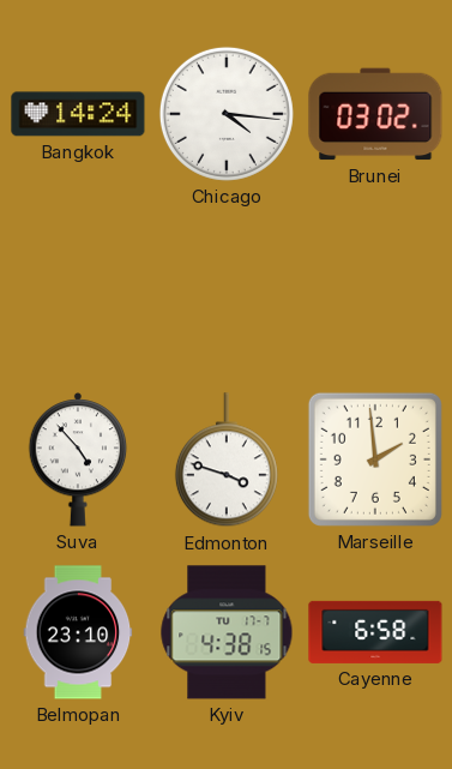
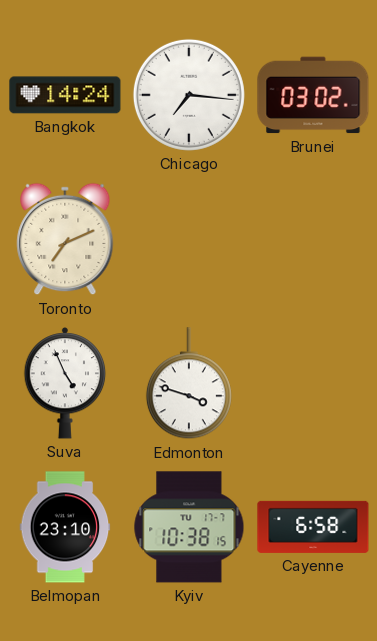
Chicago: 4:16 -> 7:16 (189, 95)
Toronto: none -> 7:11 (65, 239)
Suva: 4:53 -> 4:56 (65, 383)
Marseille: 1:59 -> none (375, 459)
Kyiv: 4:38 -> 10:38 (189, 527)
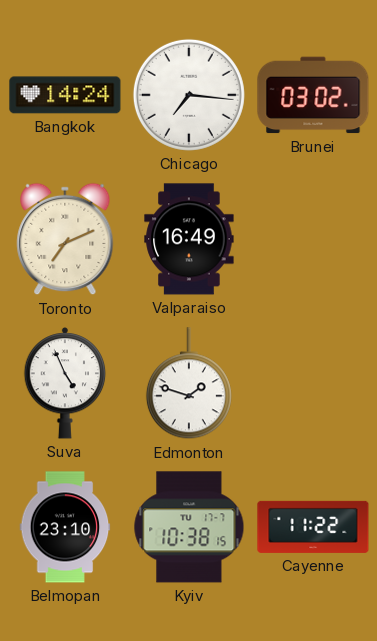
Valparaiso: none -> 16:49 (189, 239)
Edmonton: 3:48 -> 1:48 (189, 384)
Cayenne: 6:58 -> 11:22 (313, 527)
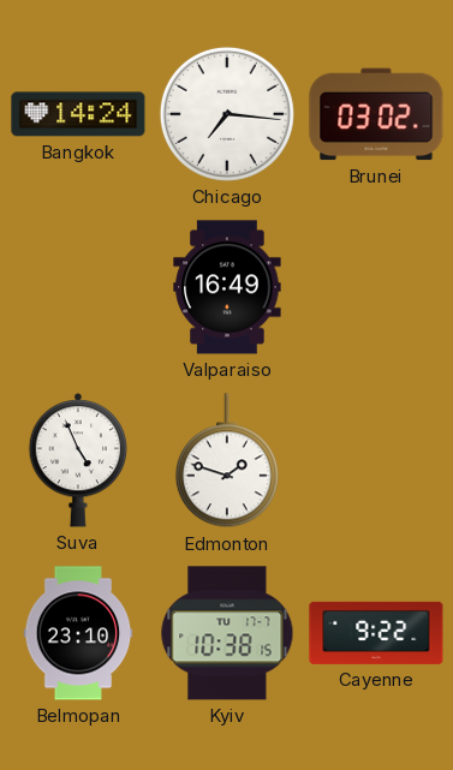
Toronto: 7:11 -> none (65, 239)
Cayenne: 11:22 -> 9:22 (376, 633)
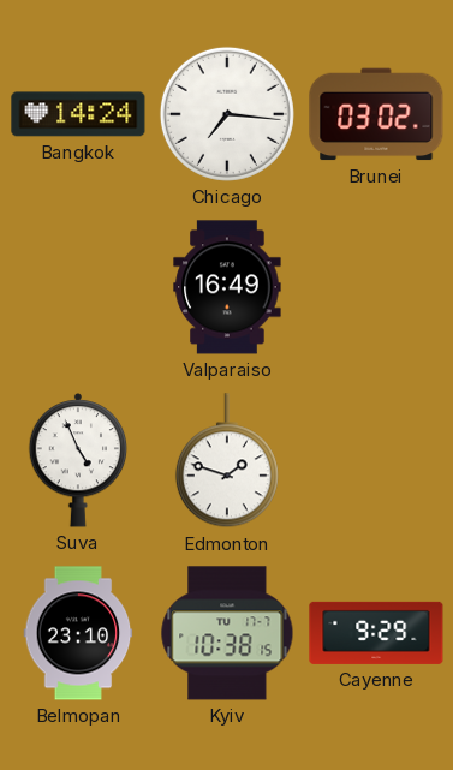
Cayenne: 9:22 -> 9:29 (376, 633)
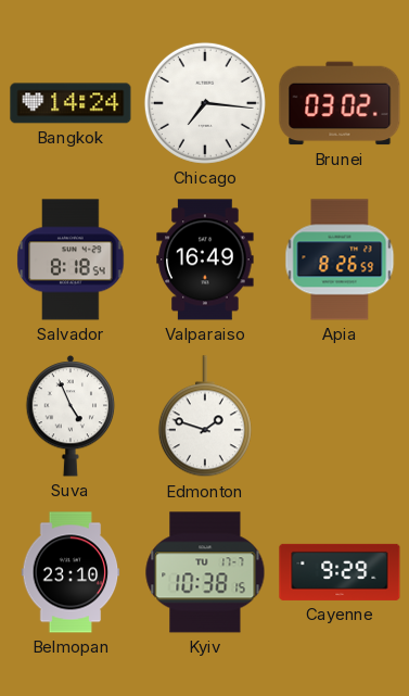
Salvador: none -> 8:18 (71, 260)
Apia: none -> 8:26 (340, 260)
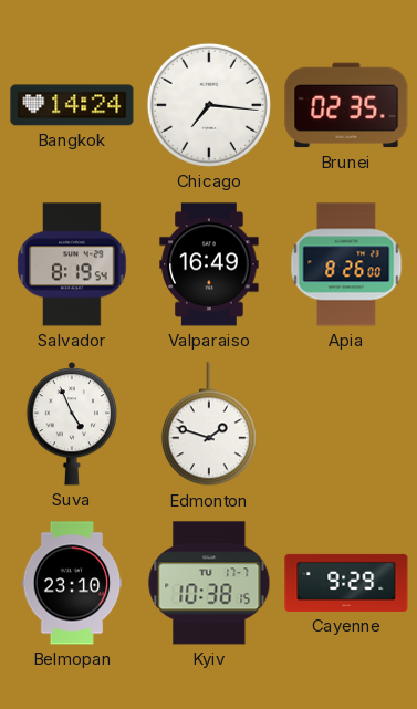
Brunei: 03:02 -> 02:35 (346, 105)
Salvador: 8:18 -> 8:19 (72, 264)
Apia: 8:26:59 -> 8:26:00 (346, 264)
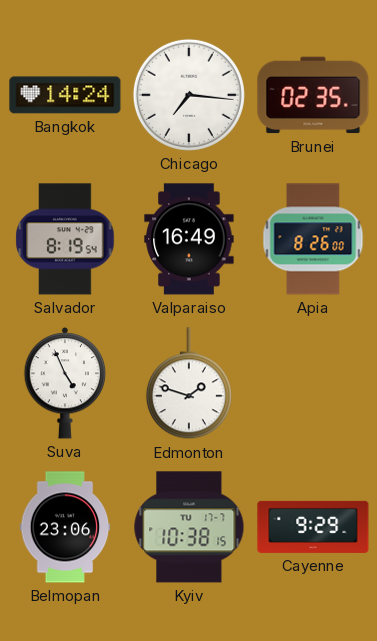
Belmopan: 23:10 -> 23:06 (65, 527)
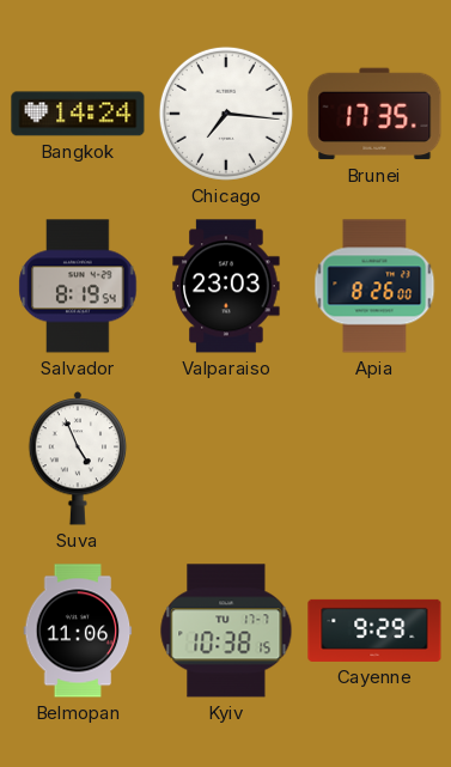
Brunei: 02:35 -> 17:35 (374, 114)
Valparaiso: 16:49 -> 23:03 (226, 286)
Edmonton: 1:48 -> none (189, 384)
Belmopan: 23:06 -> 11:06 (78, 631)
